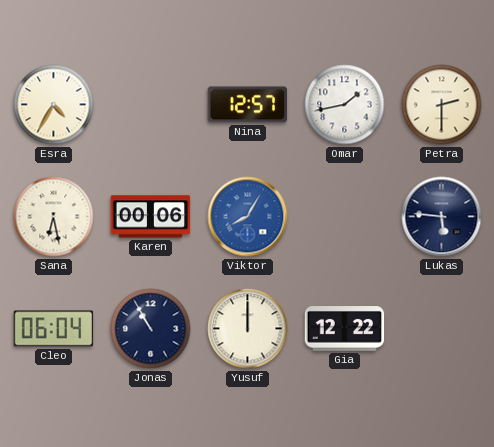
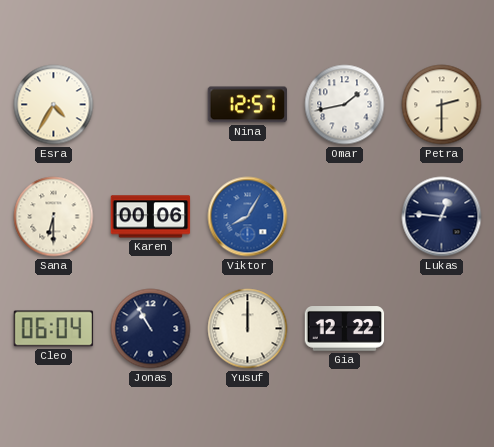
Sana: 6:28 -> 6:30 (54, 217)
Lukas: 5:46 -> 12:46 (442, 217)
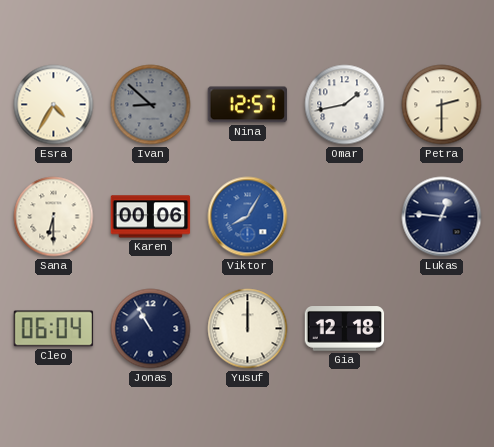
Ivan: none -> 8:52 (151, 105)
Gia: 12:22 -> 12:18 (345, 329)
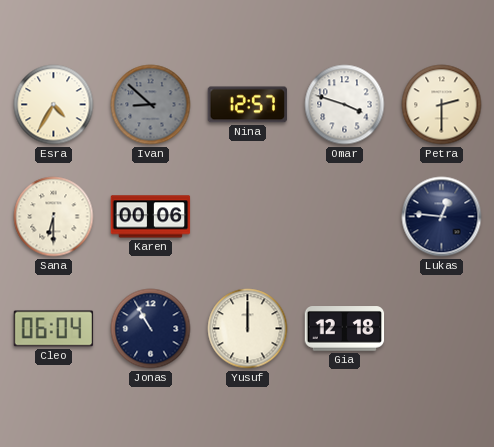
Omar: 1:43 -> 3:48 (345, 105)
Viktor: 8:05 -> none (248, 217)
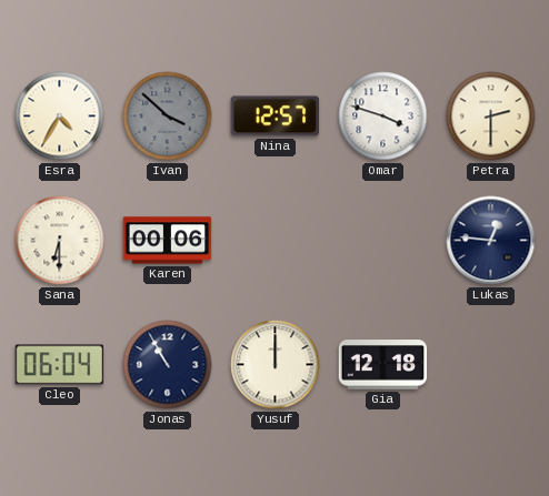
Ivan: 8:52 -> 3:52 (168, 117)
